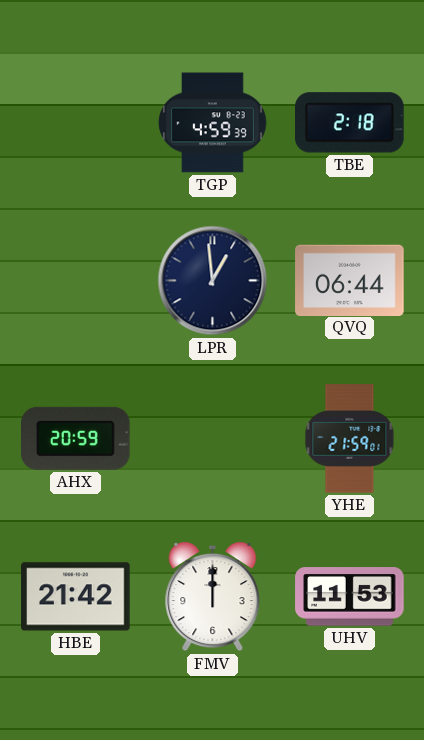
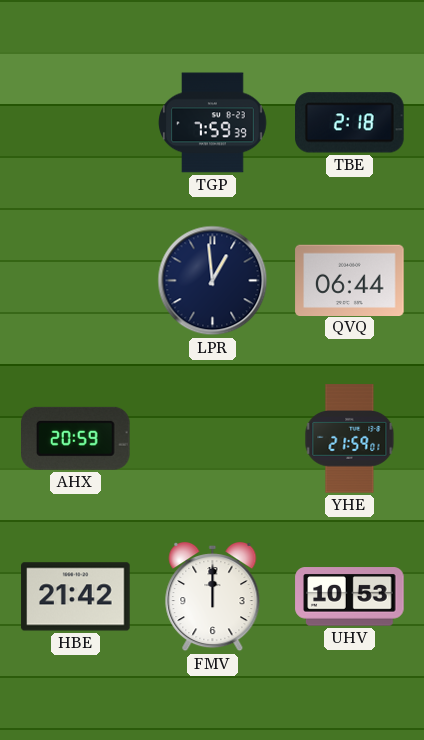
TGP: 4:59 -> 7:59 (213, 123)
UHV: 11:53 -> 10:53 (350, 597)
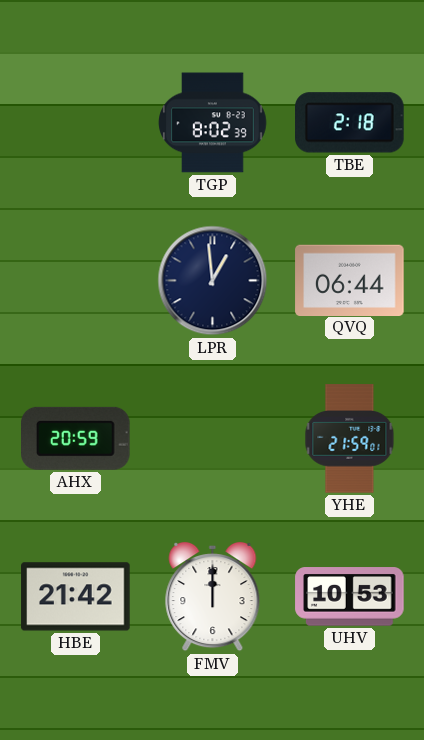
TGP: 7:59 -> 8:02 (213, 123)
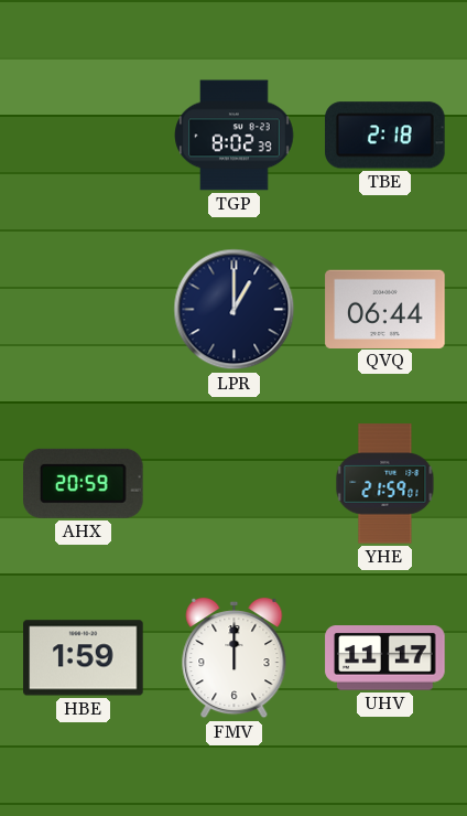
LPR: 12:59 -> 1:00 (235, 310)
HBE: 21:42 -> 1:59 (84, 658)
UHV: 10:53 -> 11:17 (385, 658)
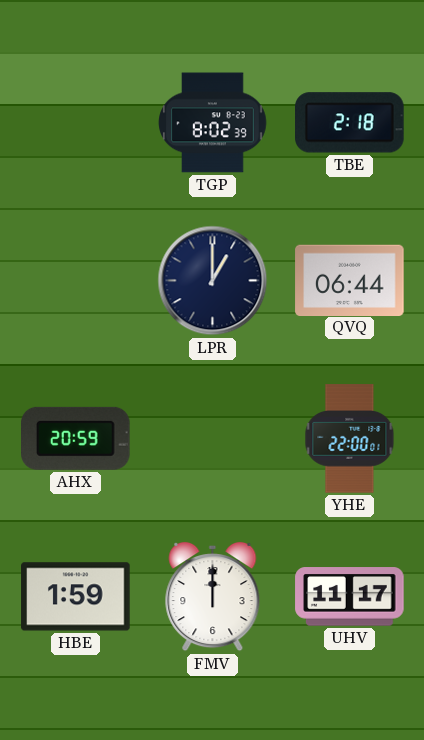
YHE: 21:59 -> 22:00 (350, 439)
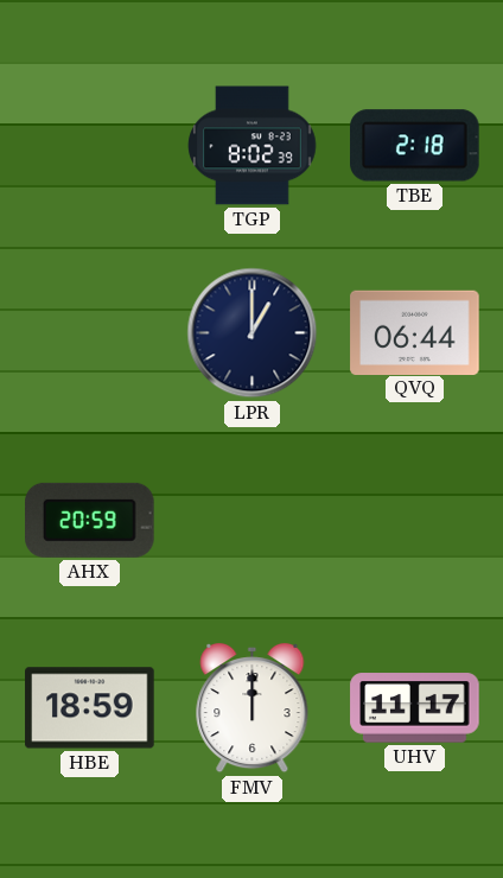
YHE: 22:00 -> none (350, 439)
HBE: 1:59 -> 18:59 (90, 708)
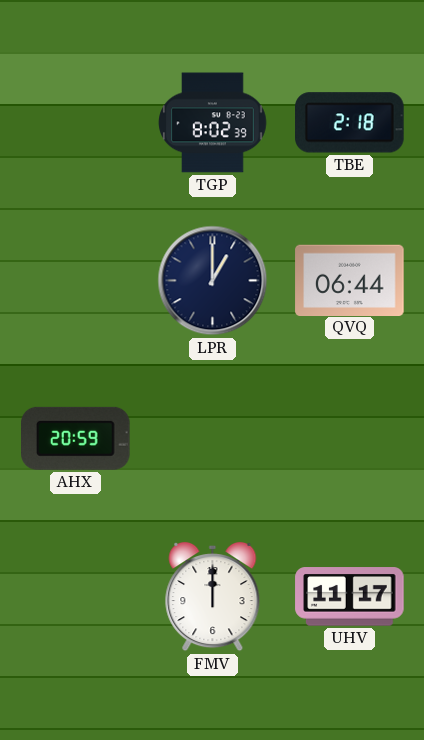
HBE: 18:59 -> none (90, 708)
